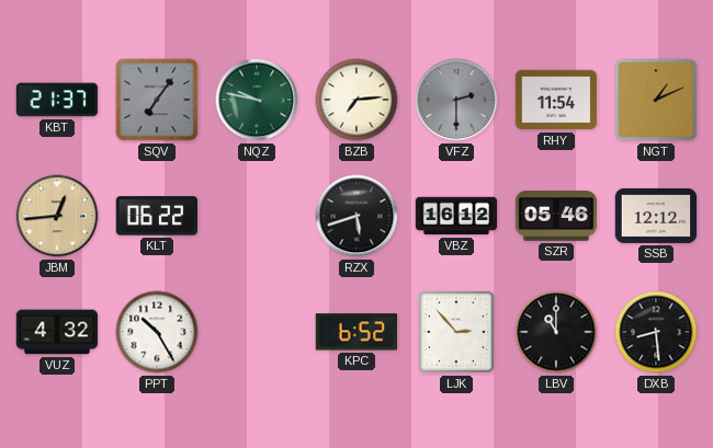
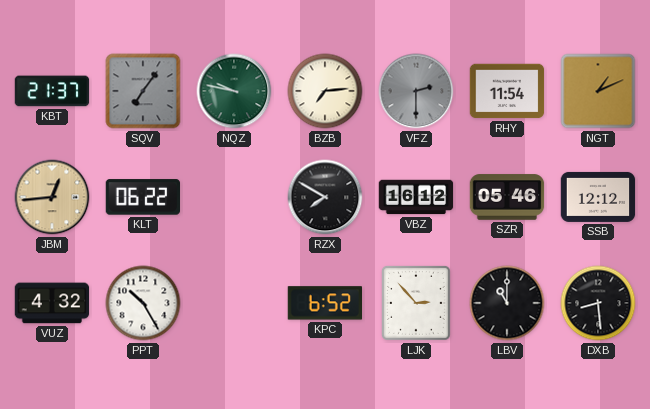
RZX: 5:42 -> 7:50 (325, 197)
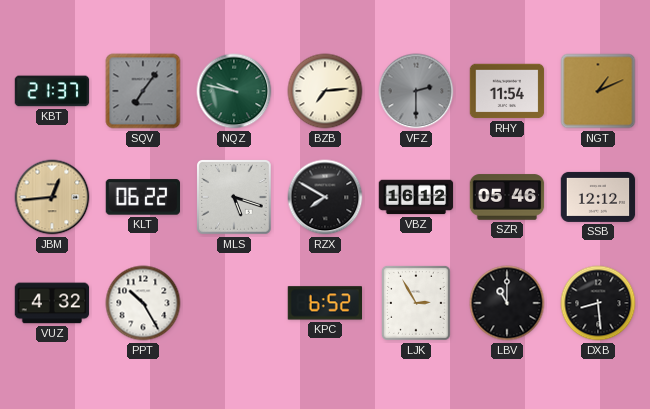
MLS: none -> 5:18 (234, 197)
LJK: 2:53 -> 2:55 (416, 303)
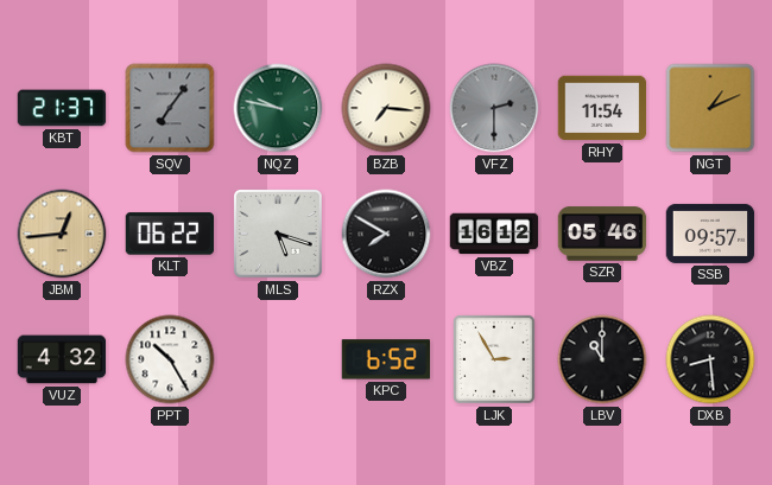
BZB: 7:14 -> 7:16 (386, 108)
SSB: 12:12 -> 09:57 (710, 234)
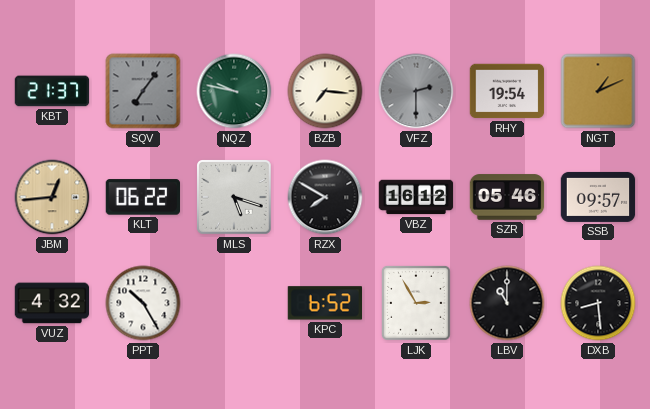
RHY: 11:54 -> 19:54 (507, 91)
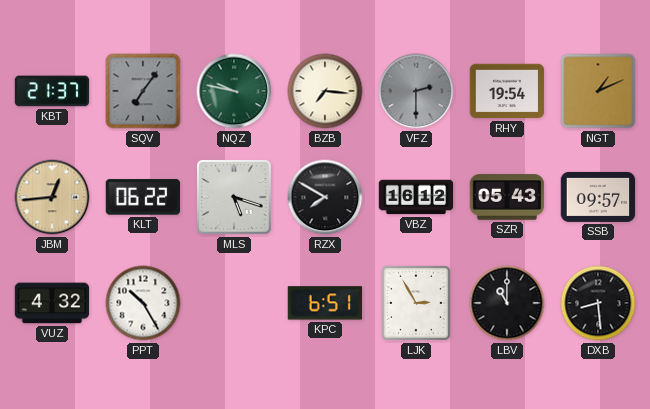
SZR: 05:46 -> 05:43 (507, 197)
KPC: 6:52 -> 6:51 (324, 303)
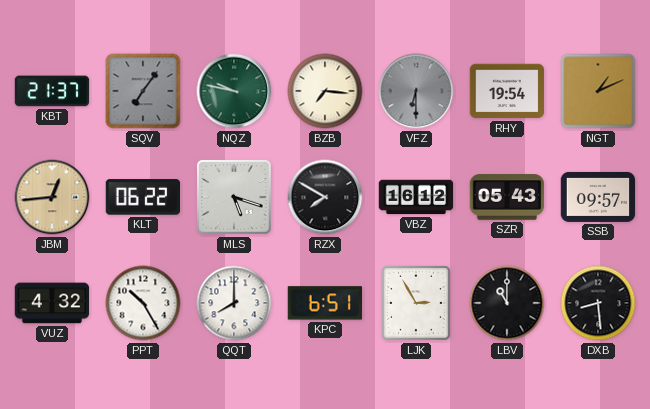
VFZ: 2:30 -> 6:30 (416, 91)
QQT: none -> 8:00 (234, 303)
